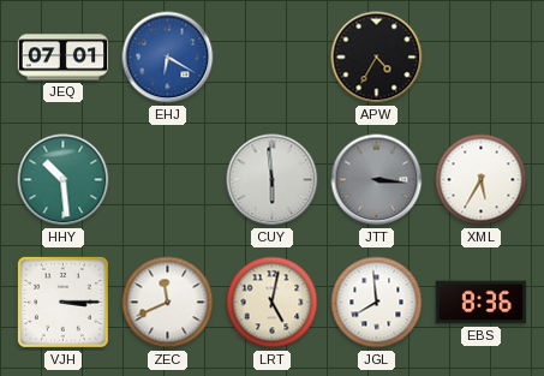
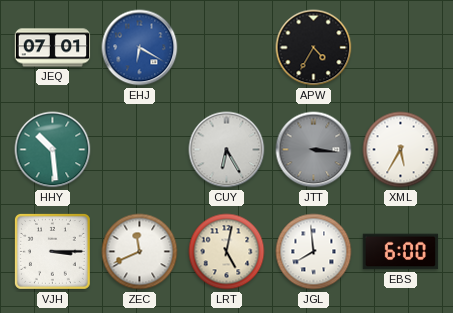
CUY: 5:59 -> 6:25 (227, 150)
EBS: 8:36 -> 6:00 (401, 252)
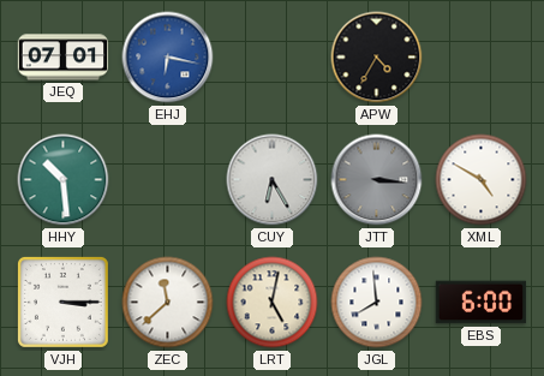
EHJ: 6:20 -> 6:17 (168, 58)
XML: 5:35 -> 4:50 (482, 180)
ZEC: 11:41 -> 11:38 (168, 303)
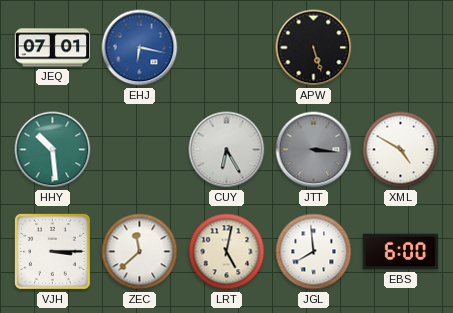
APW: 4:35 -> 5:27 (314, 48)
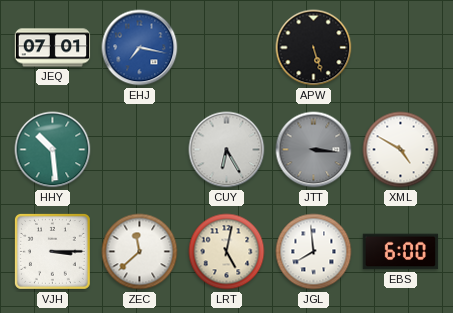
EHJ: 6:17 -> 7:17 (140, 48)
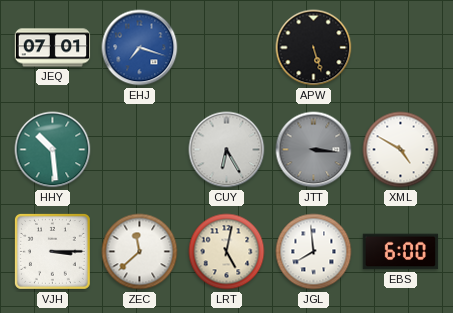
EHJ: 7:17 -> 7:18 (140, 48)
